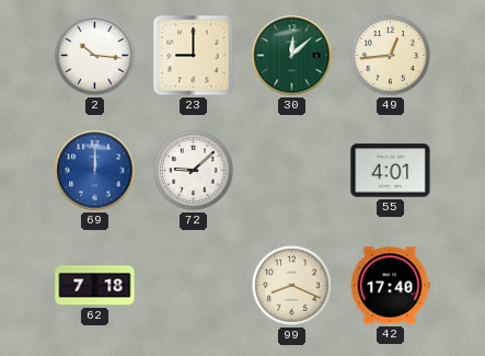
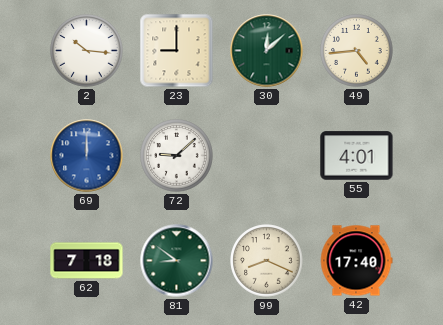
49: 12:44 -> 4:44 (357, 51)
81: none -> 8:51 (177, 261)
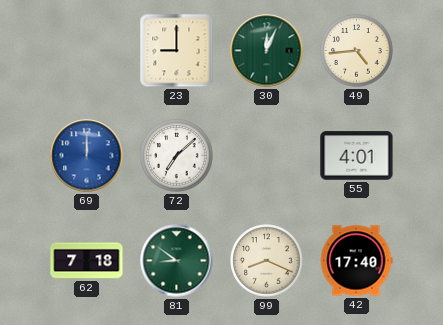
2: 10:16 -> none (87, 51)
30: 12:08 -> 12:04 (267, 51)
72: 9:08 -> 7:08 (177, 156)
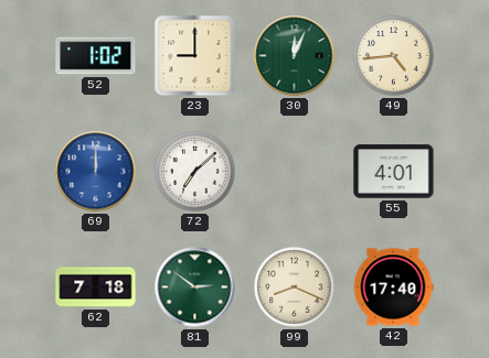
52: none -> 1:02 (96, 56)
81: 8:51 -> 2:51 (195, 288)
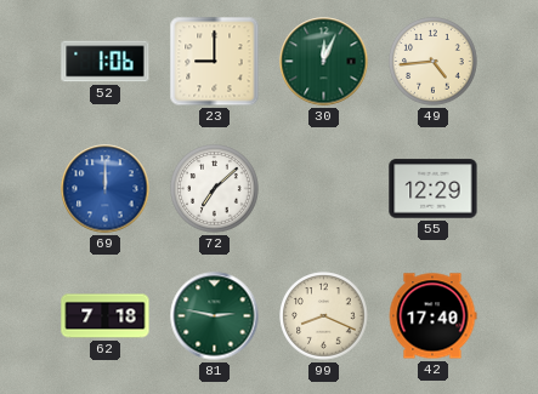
52: 1:02 -> 1:06 (106, 62)
55: 4:01 -> 12:29 (434, 189)
81: 2:51 -> 2:47 (215, 316)
